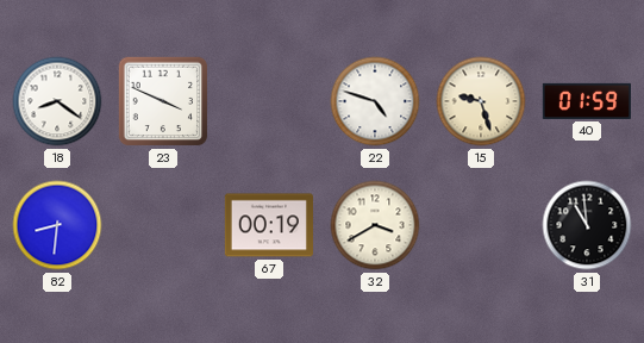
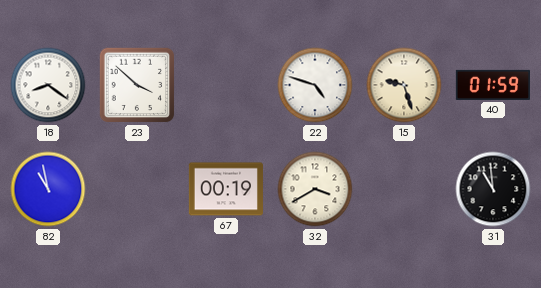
23: 3:49 -> 3:52 (137, 85)
82: 8:31 -> 10:58 (48, 189)
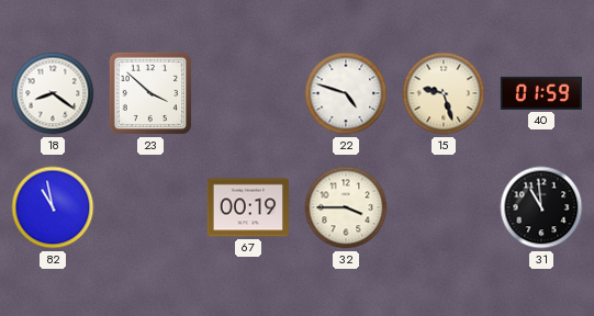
32: 3:40 -> 3:45 (346, 207)
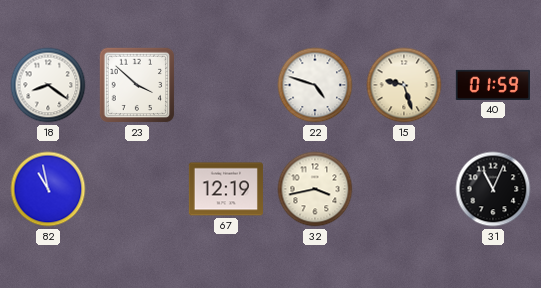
67: 00:19 -> 12:19 (226, 189)
32: 3:45 -> 3:43 (315, 189)
31: 10:59 -> 11:04 (493, 189)
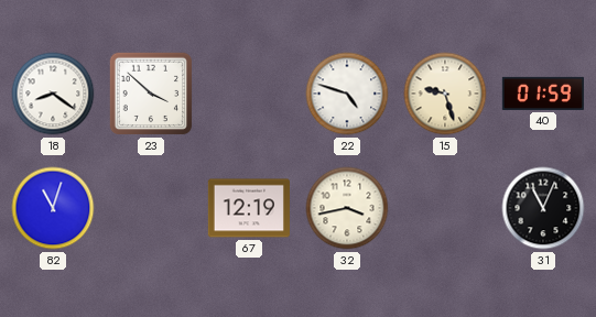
82: 10:58 -> 11:03 (53, 208)
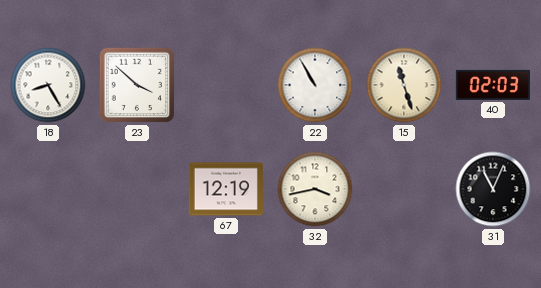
18: 8:21 -> 8:25 (48, 85)
22: 4:48 -> 10:55 (315, 85)
15: 9:27 -> 11:27 (404, 85)
40: 01:59 -> 02:03 (493, 85)
82: 11:03 -> none (53, 208)
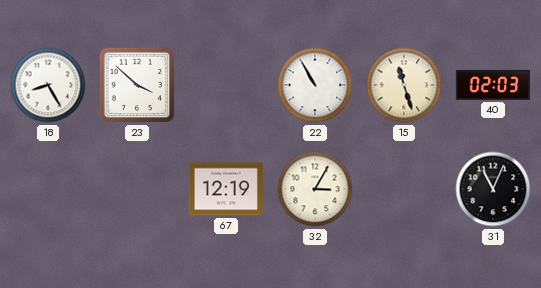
32: 3:43 -> 3:05 (315, 189)
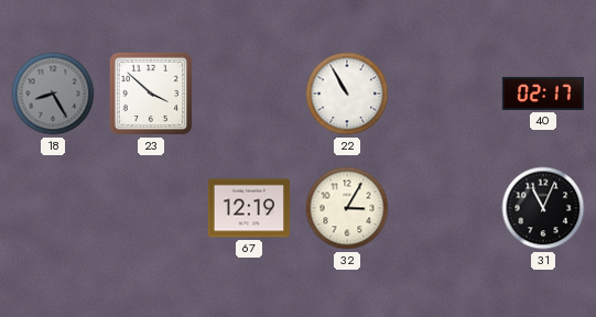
18 dial: white -> grey (53, 94)
15: 11:27 -> none (404, 85)
40: 02:03 -> 02:17 (543, 94)
